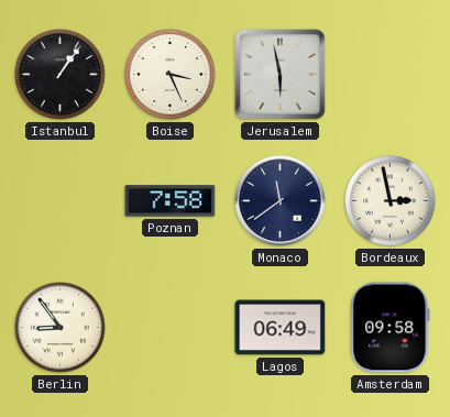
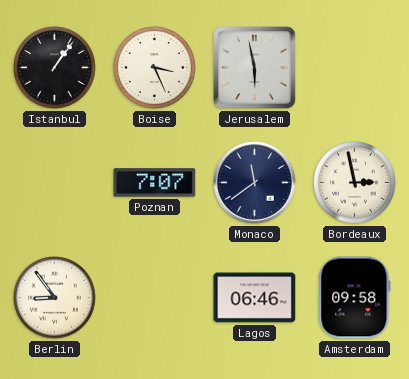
Poznan: 7:58 -> 7:07 (155, 183)
Lagos: 06:49 -> 06:46 (255, 298)
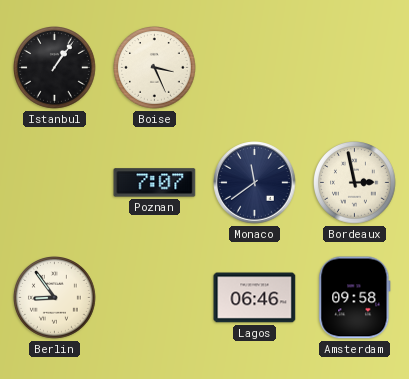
Jerusalem: 5:58 -> none (255, 68)
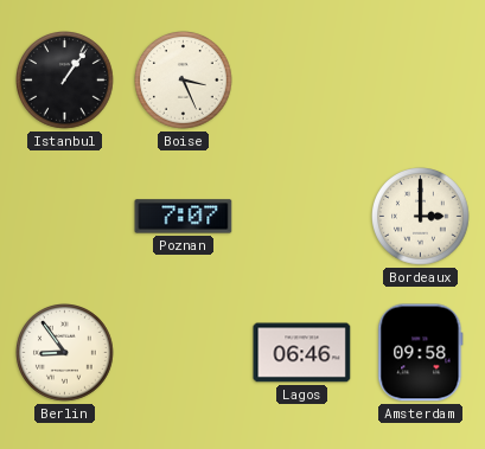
Monaco: 11:39 -> none (255, 183)
Bordeaux: 2:58 -> 3:00 (421, 217)
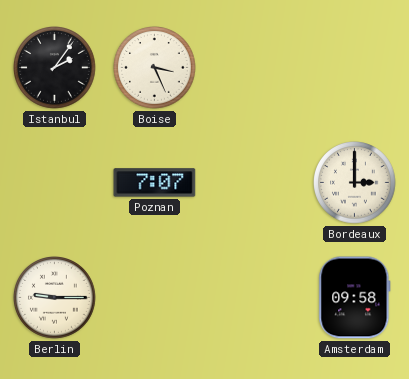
Istanbul: 1:06 -> 2:06 (55, 68)
Berlin: 8:54 -> 9:15 (55, 298)
Lagos: 06:46 -> none (302, 353)
